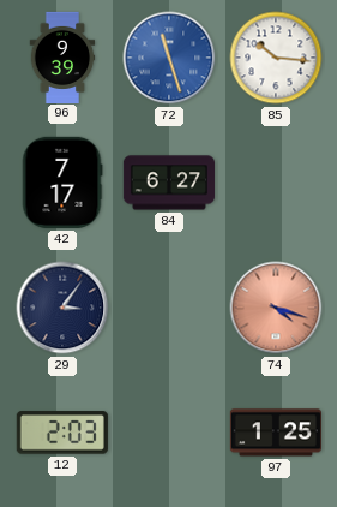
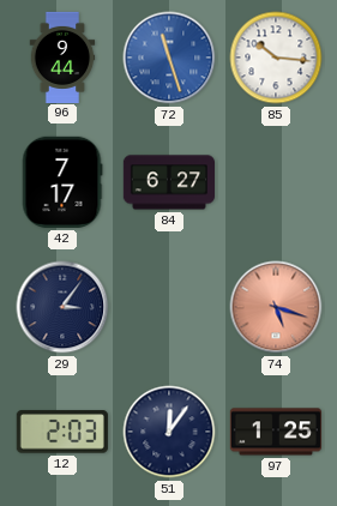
96: 9:39 -> 9:44 (62, 56)
74: 4:18 -> 5:18 (276, 307)
51: none -> 12:06 (169, 432)
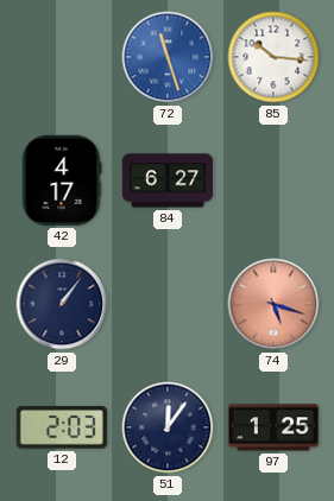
96: 9:44 -> none (62, 56)
42: 7:17 -> 4:17 (62, 180)
29: 3:06 -> 1:06 (62, 304)
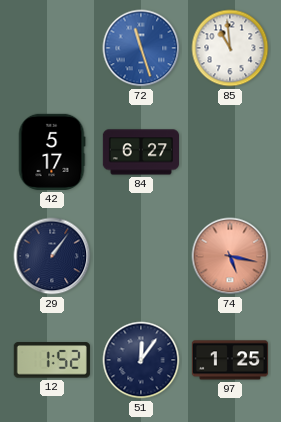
85: 10:16 -> 10:59 (230, 48)
42: 4:17 -> 5:17 (52, 152)
74: 5:18 -> 5:17 (230, 256)
12: 2:03 -> 1:52 (52, 360)
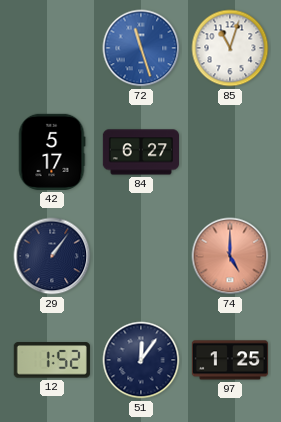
85: 10:59 -> 11:03 (230, 48)
74: 5:17 -> 5:00 (230, 256)
